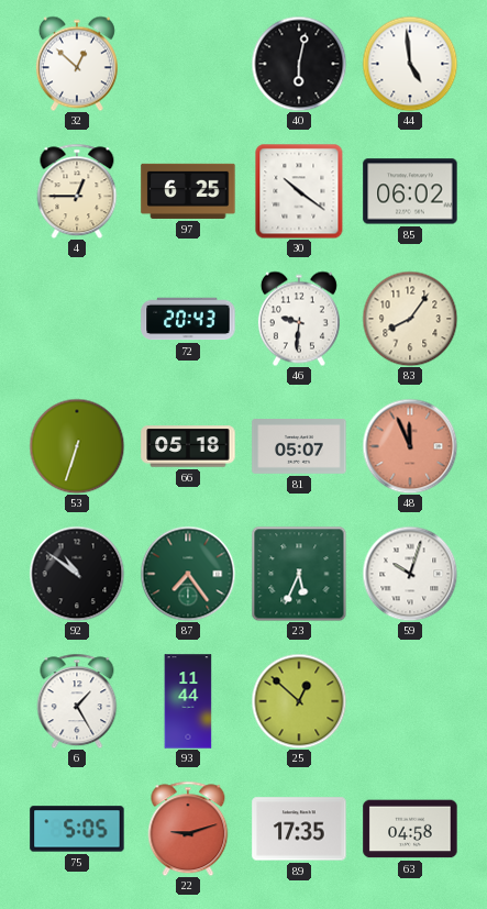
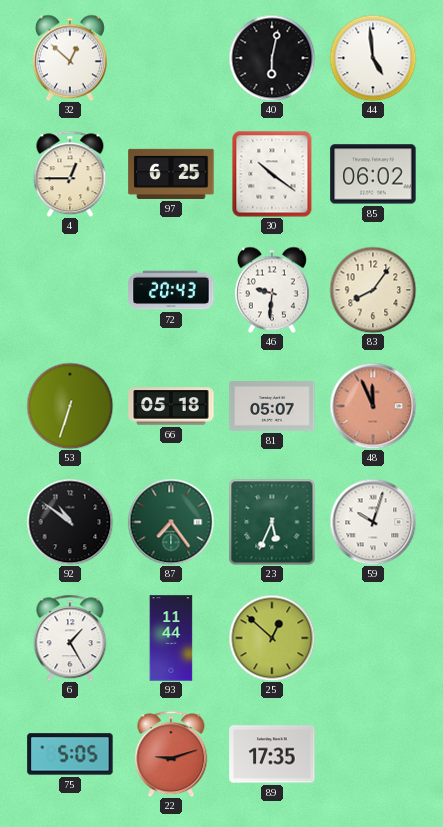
63: 04:58 -> none (410, 829)
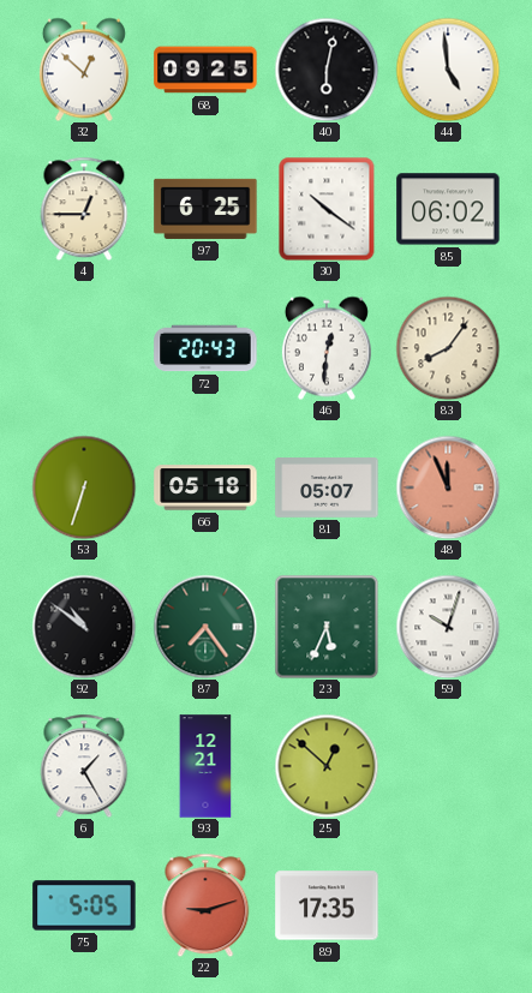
68: none -> 09:25 (205, 70)
46: 9:31 -> 12:31 (327, 348)
93: 11:44 -> 12:21 (205, 766)
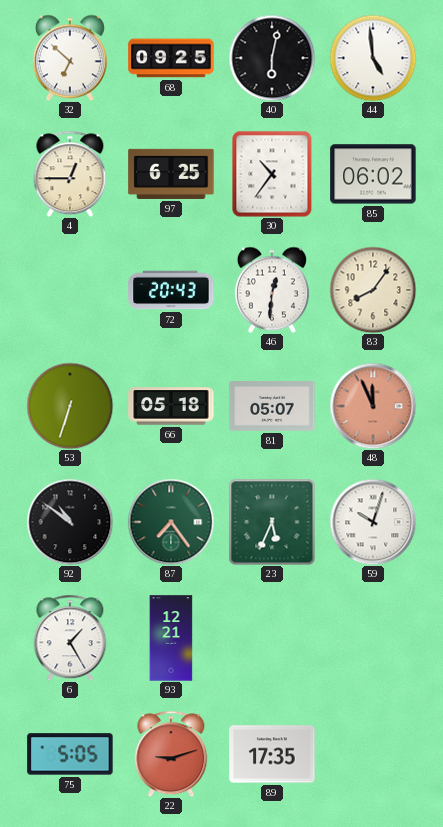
32: 12:52 -> 6:52 (70, 58)
30: 10:21 -> 10:36 (272, 174)
25: 12:52 -> none (327, 766)
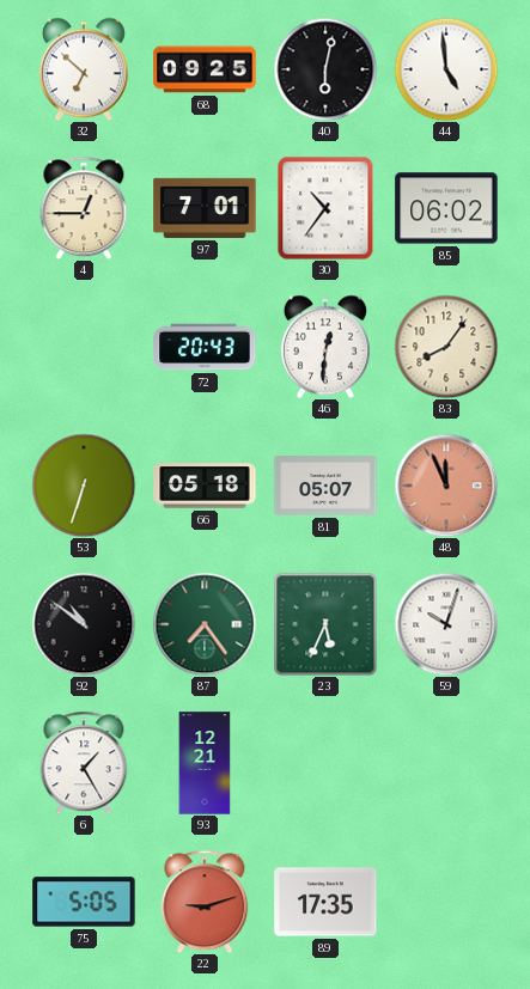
97: 6:25 -> 7:01 (205, 208)
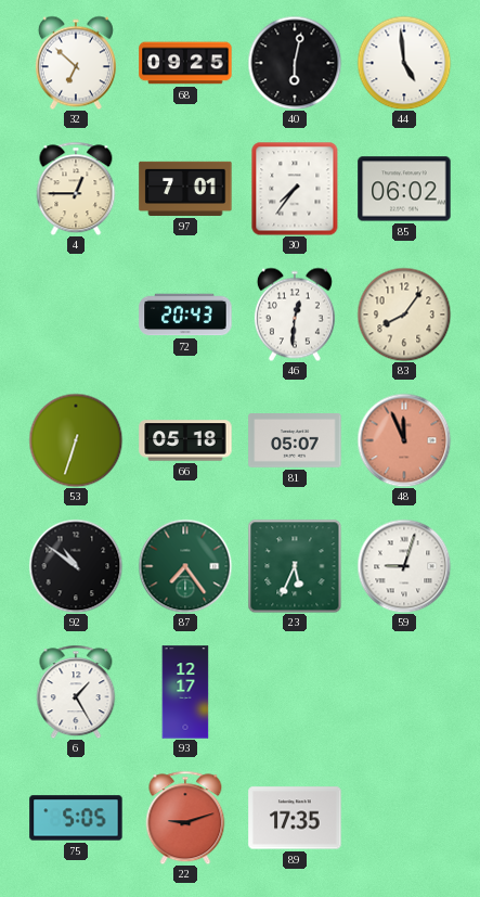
30: 10:36 -> 7:36 (295, 189)
59: 10:03 -> 9:03 (404, 566)
93: 12:21 -> 12:17 (185, 692)
